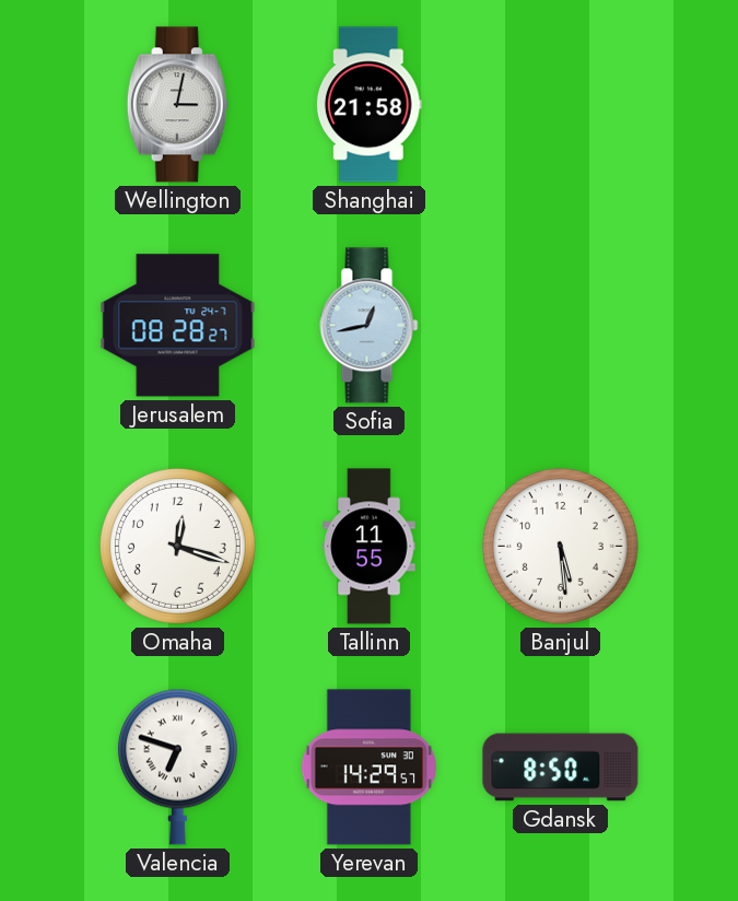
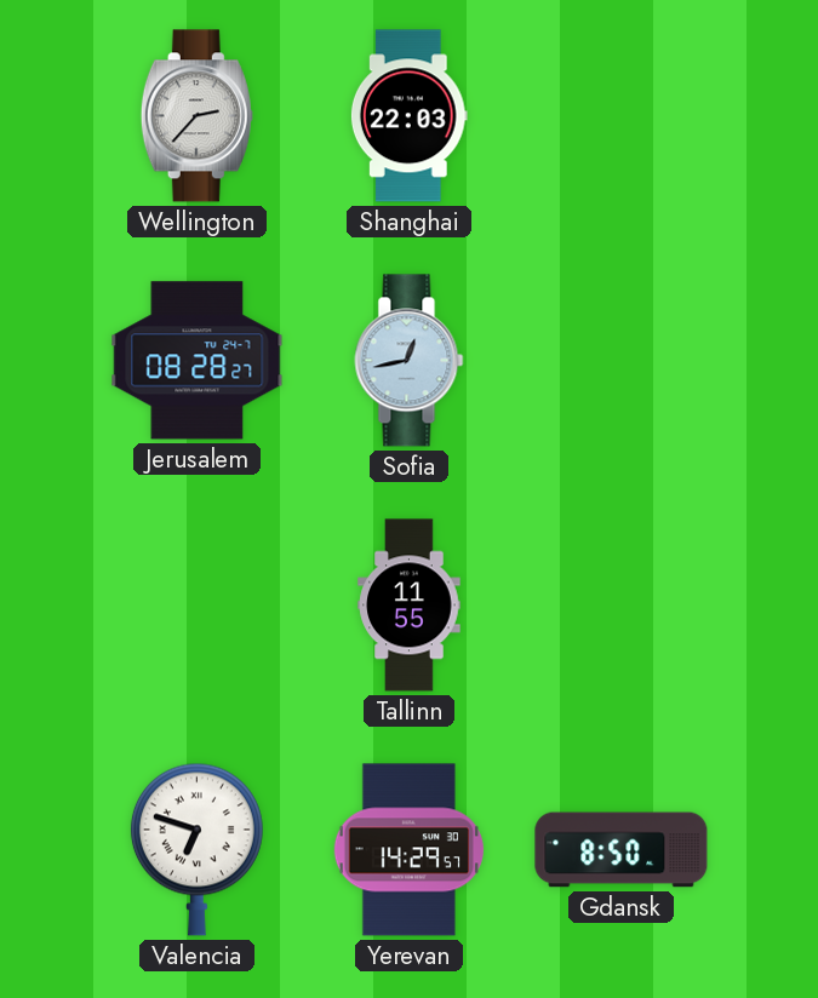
Wellington: 3:02 -> 2:37 (196, 116)
Shanghai: 21:58 -> 22:03 (408, 116)
Omaha: 12:18 -> none (177, 546)
Banjul: 5:29 -> none (560, 546)
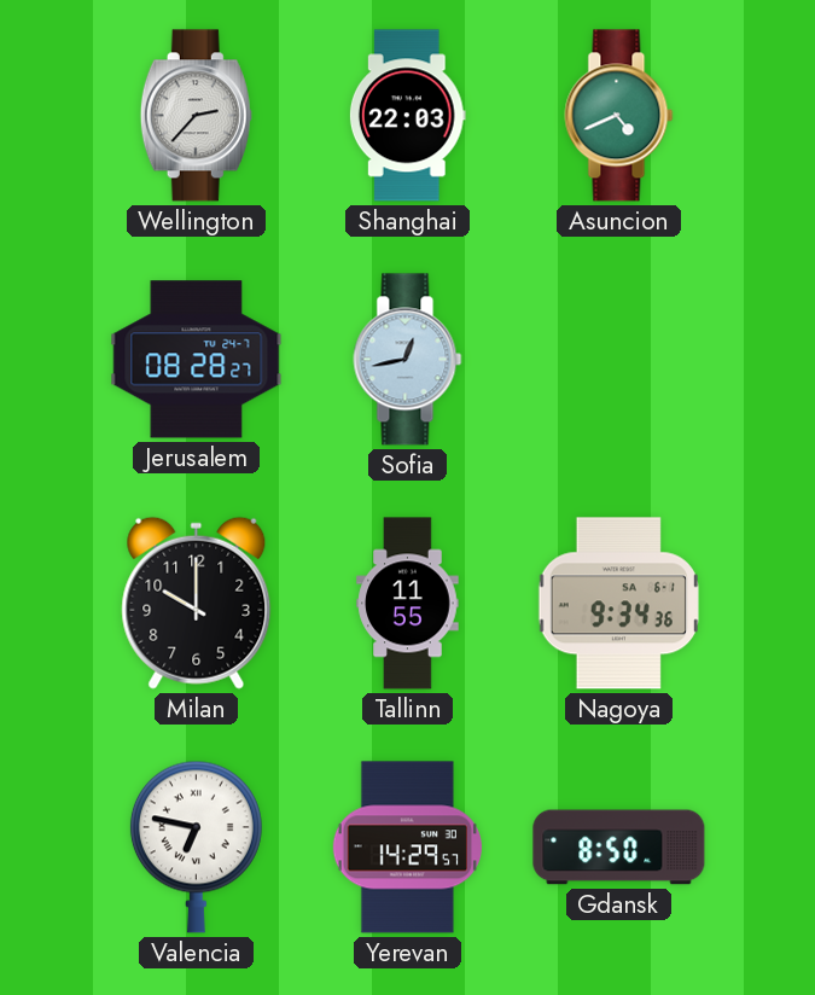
Asuncion: none -> 4:41 (619, 116)
Milan: none -> 10:00 (197, 603)
Nagoya: none -> 9:34 (618, 604)
Valencia: 6:48 -> 6:47 (196, 846)
